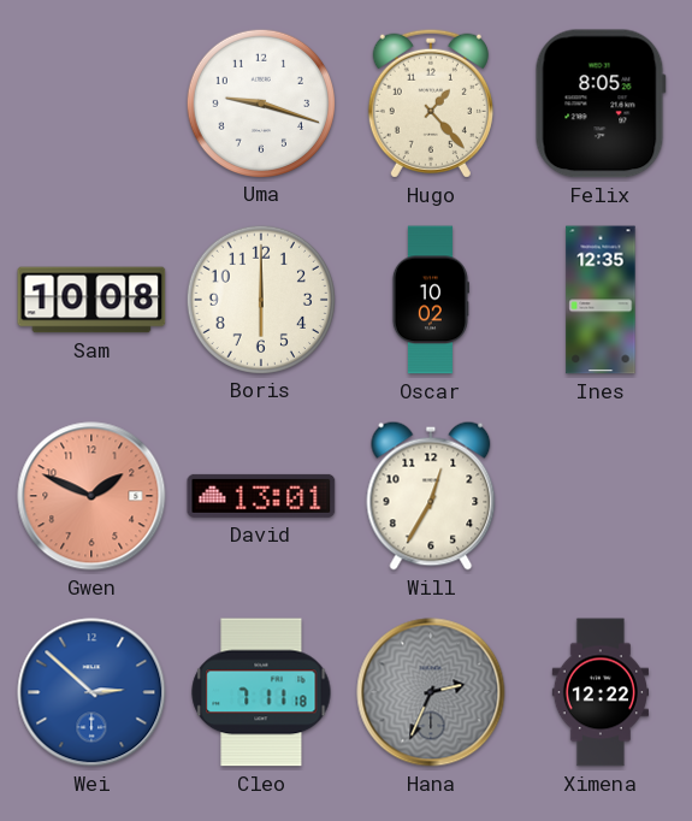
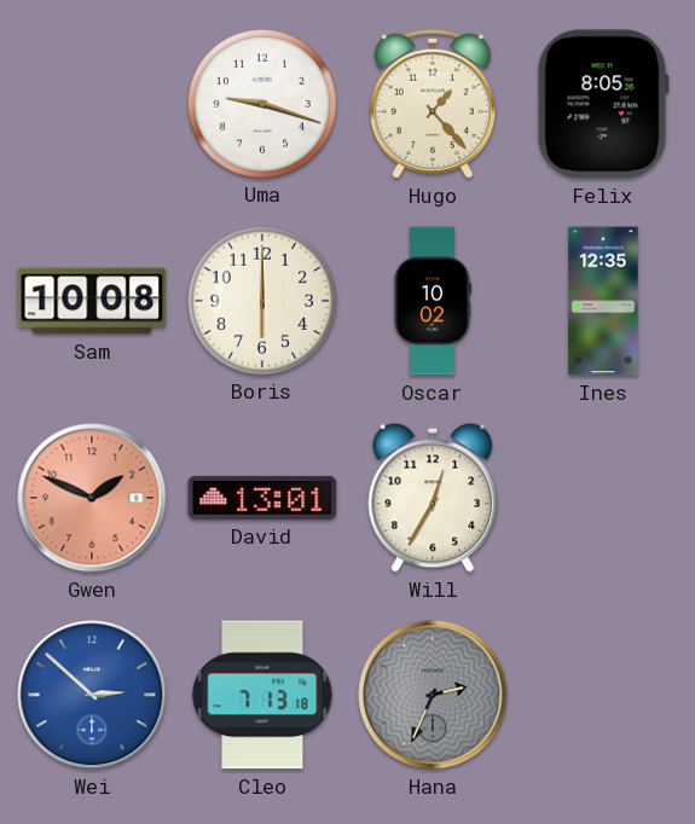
Cleo: 7:11 -> 7:13 (262, 695)
Ximena: 12:22 -> none (599, 692)
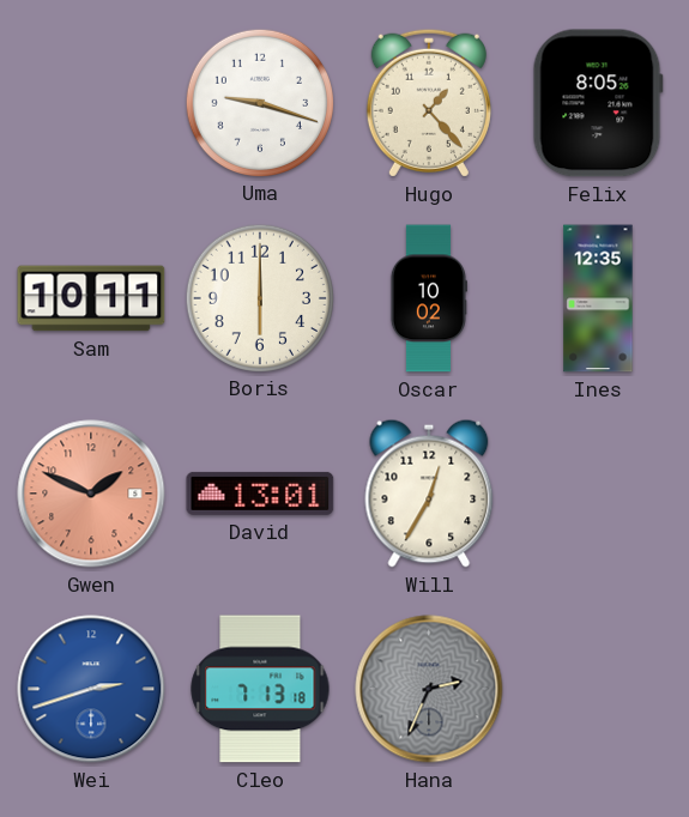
Sam: 10:08 -> 10:11 (91, 298)
Wei: 2:52 -> 2:42 (91, 689)
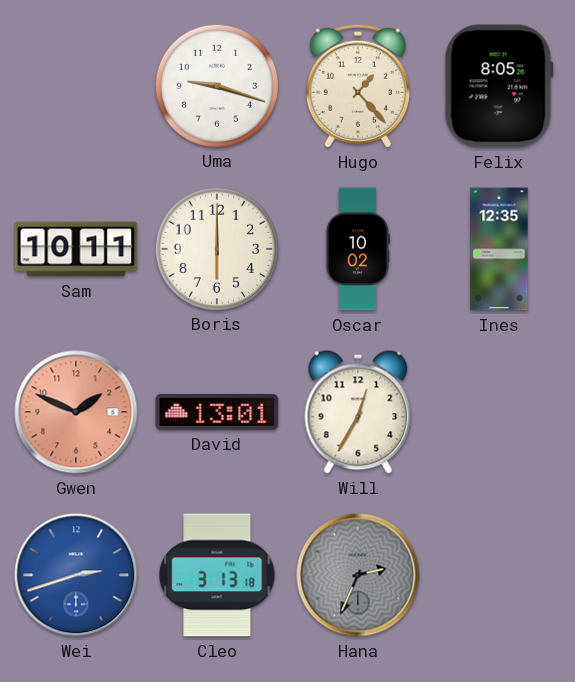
Cleo: 7:13 -> 3:13 (217, 575)
